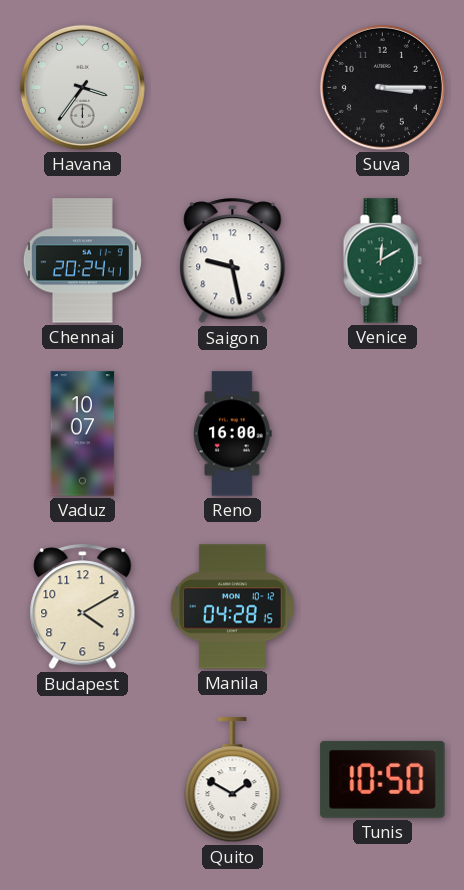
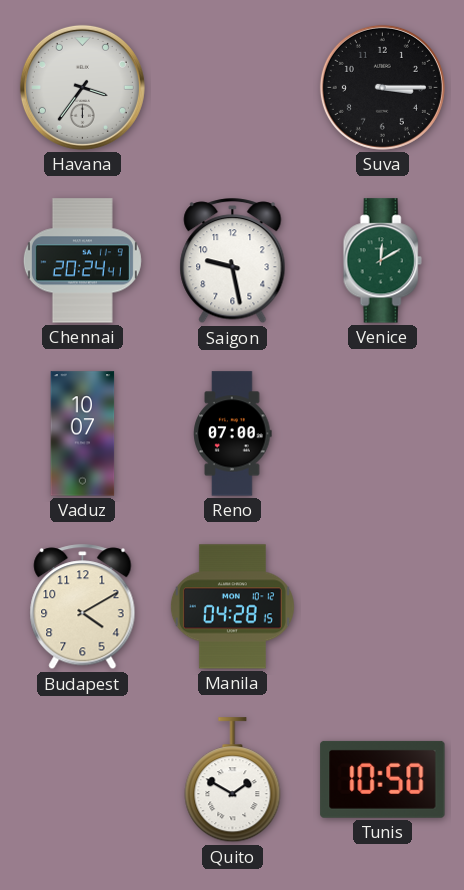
Reno: 16:00 -> 07:00 (233, 434)
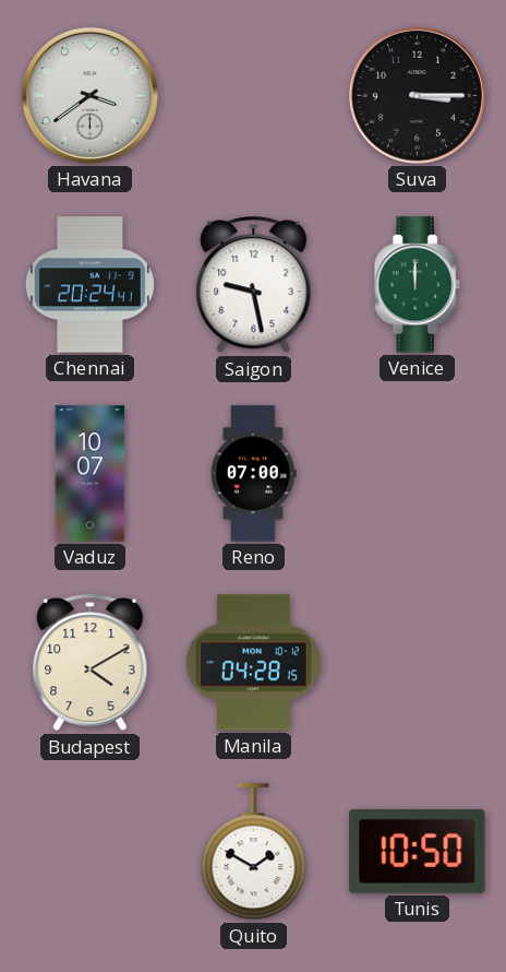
Havana: 3:36 -> 3:39 (89, 95)
Venice: 12:10 -> 12:00 (417, 285)
